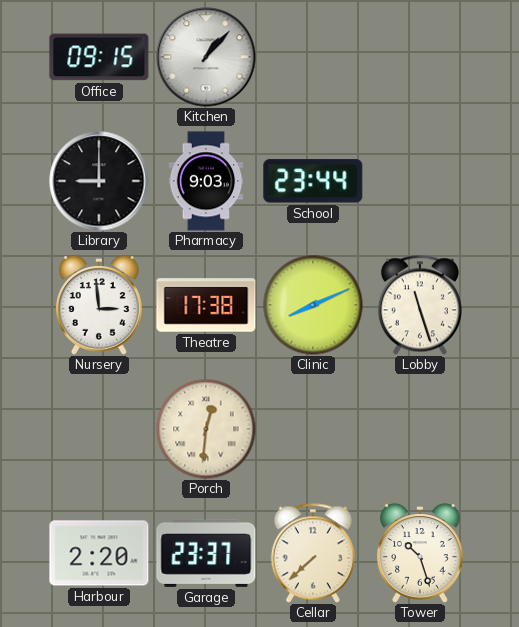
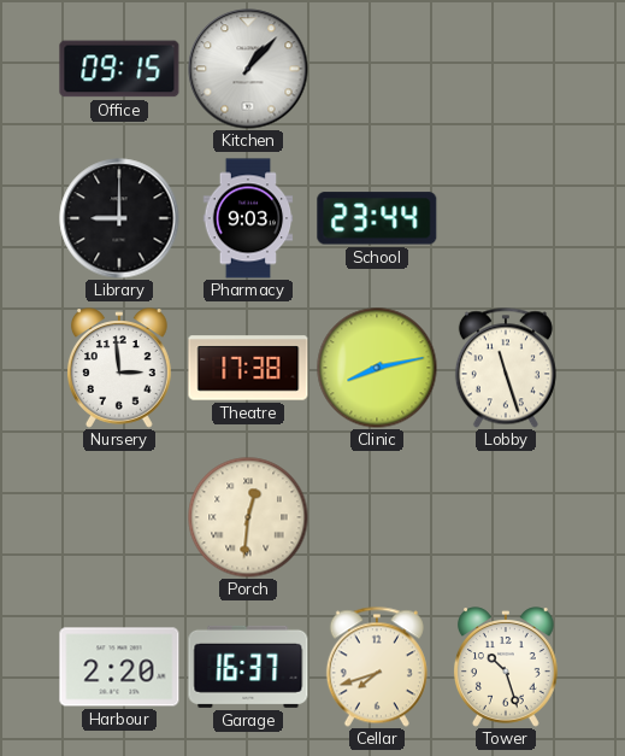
Clinic: 8:11 -> 8:13 (377, 368)
Garage: 23:37 -> 16:37 (248, 667)
Cellar: 7:38 -> 7:42 (377, 667)
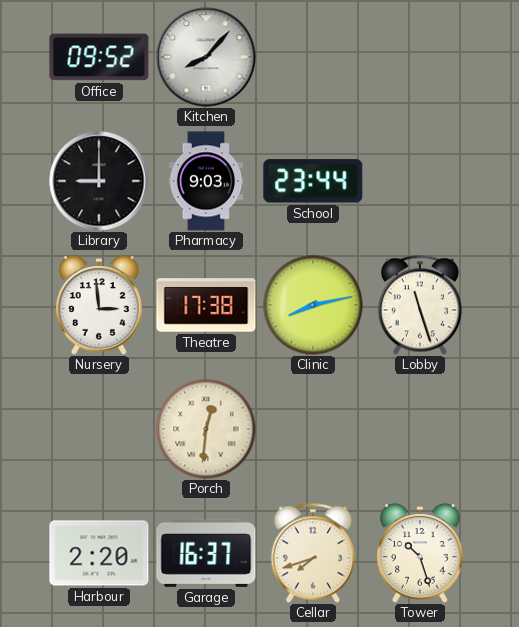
Office: 09:15 -> 09:52 (99, 57)
Kitchen: 1:07 -> 8:07 (206, 57)
